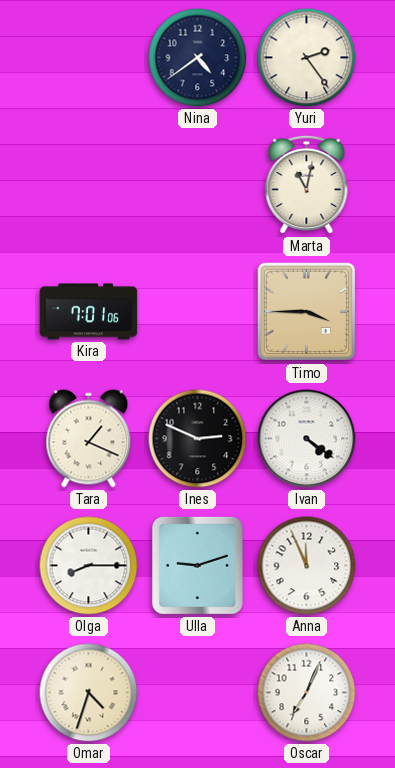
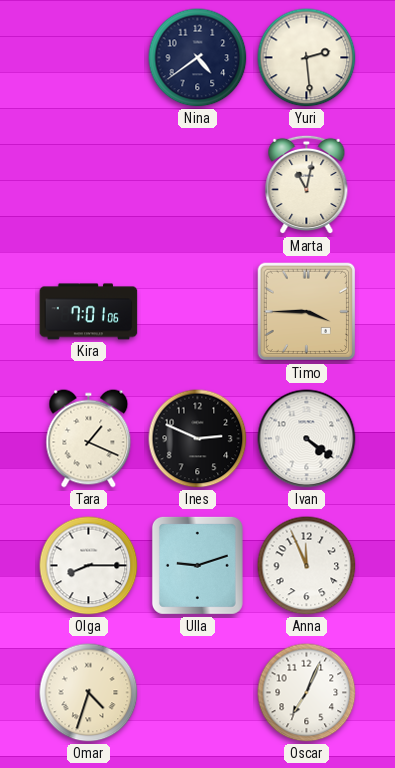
Yuri: 2:24 -> 2:29 (307, 58)
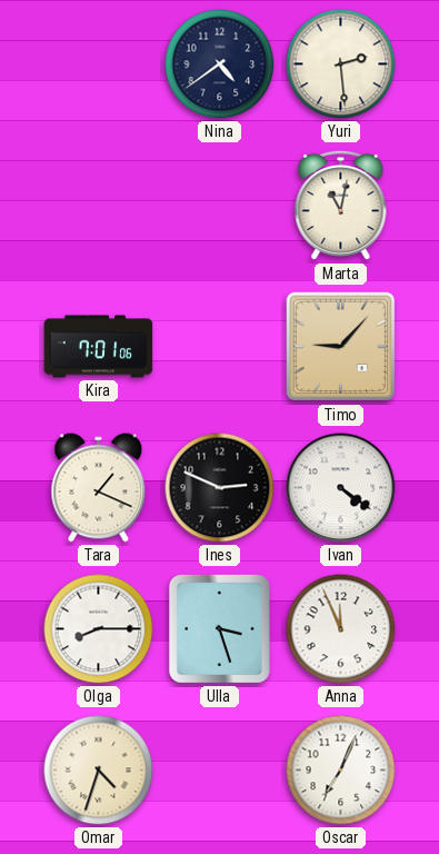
Timo: 3:45 -> 9:07 (341, 347)
Ulla: 9:12 -> 3:27 (219, 628)
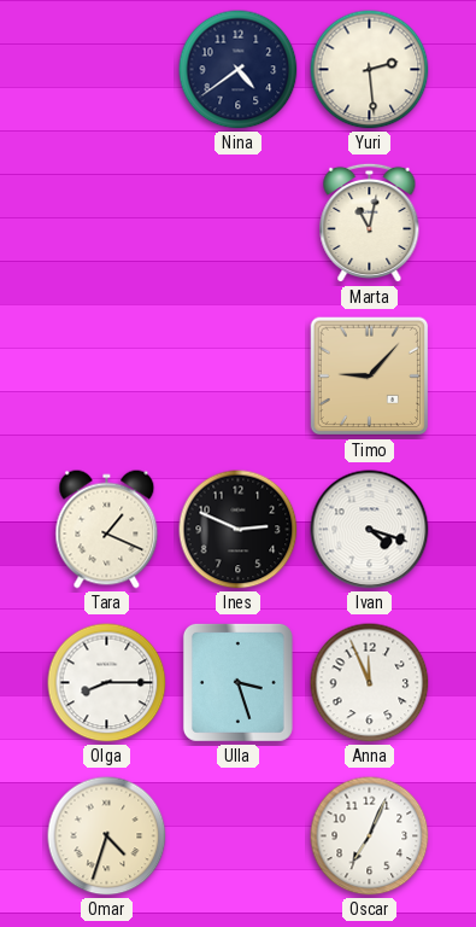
Kira: 7:01 -> none (99, 347)
Ivan: 4:21 -> 4:18 (370, 530)
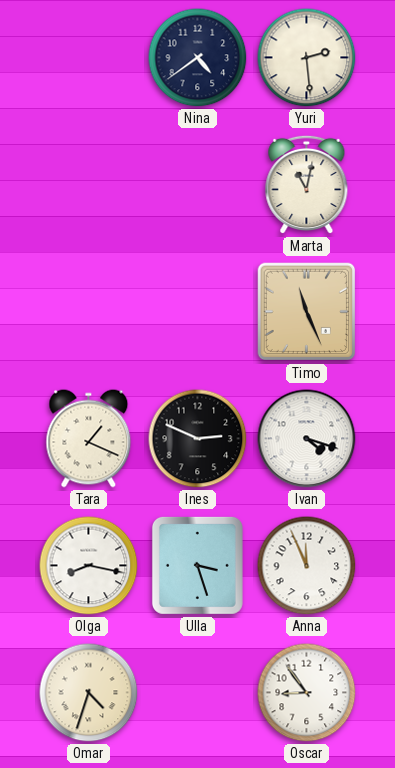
Timo: 9:07 -> 11:26 (307, 312)
Olga: 8:15 -> 8:17 (89, 566)
Oscar: 7:04 -> 8:54 (307, 693)
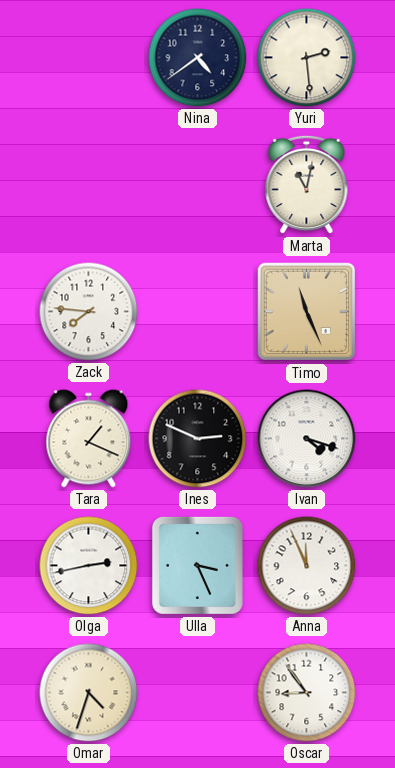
Zack: none -> 7:46 (89, 312)
Olga: 8:17 -> 2:43 (89, 566)
Ulla: 3:27 -> 3:26 (197, 565)
